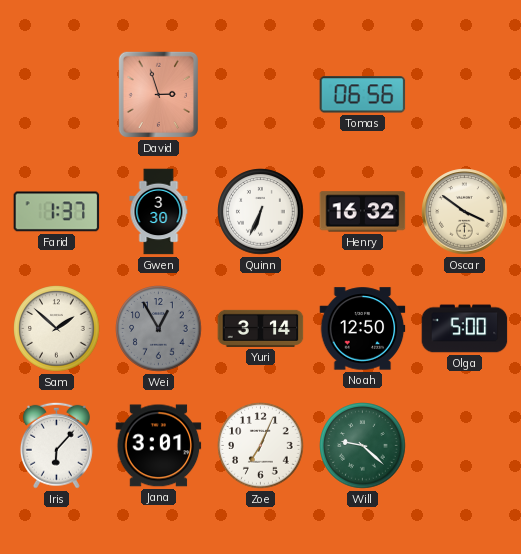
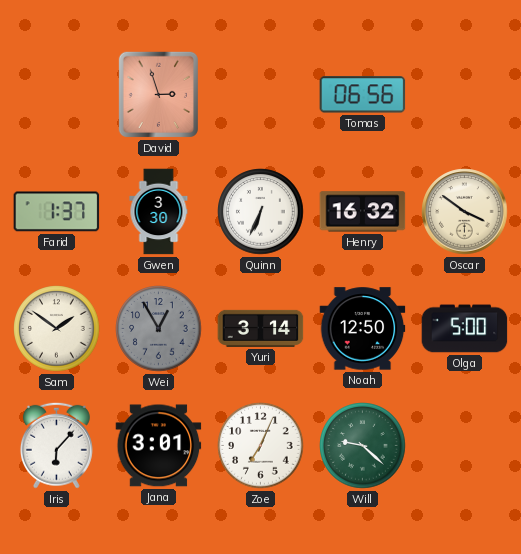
Sam: 1:52 -> 1:51 (57, 329)
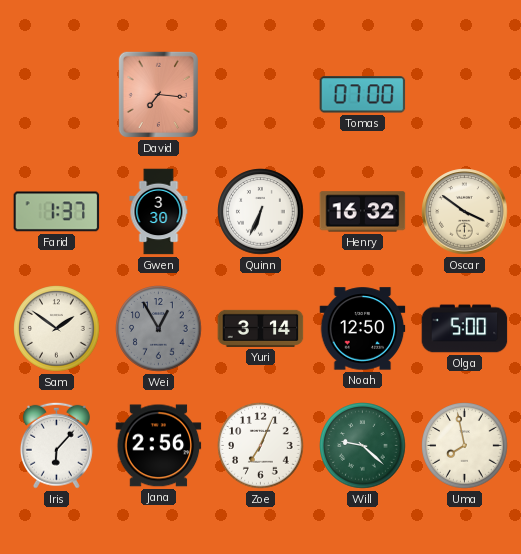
David: 2:57 -> 7:16 (158, 94)
Tomas: 06:56 -> 07:00 (363, 95)
Jana: 3:01 -> 2:56 (159, 446)
Uma: none -> 7:58 (465, 446)
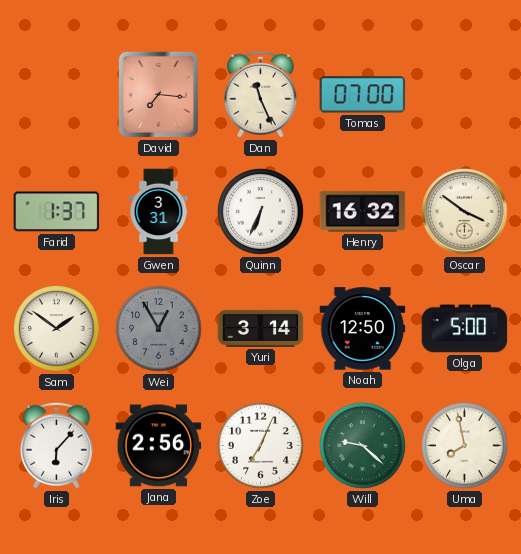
Dan: none -> 11:26 (260, 94)
Gwen: 3:30 -> 3:31 (159, 212)
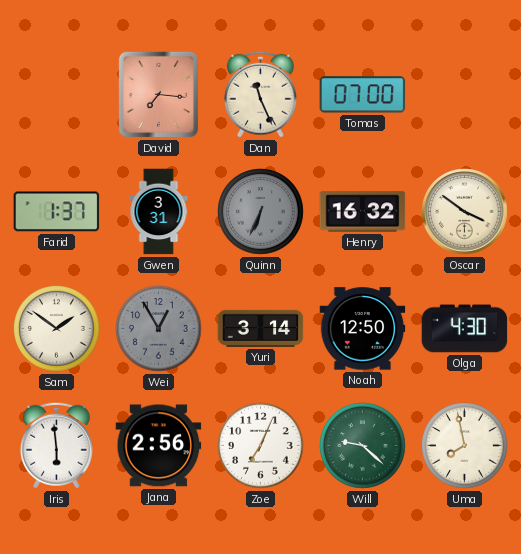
Quinn dial: white -> grey (261, 212)
Olga: 5:00 -> 4:30 (465, 329)
Iris: 6:07 -> 5:59 (56, 445)
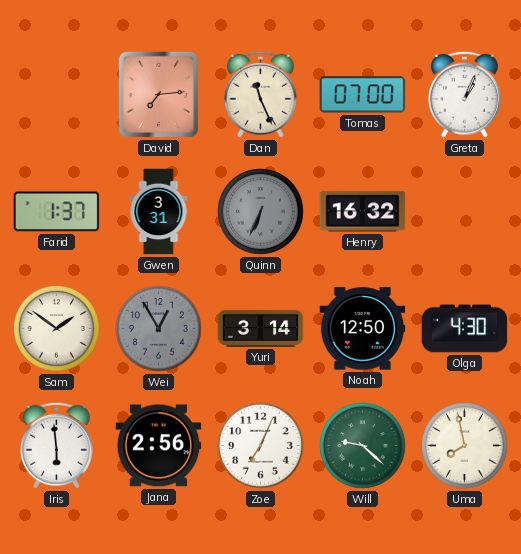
David: 7:16 -> 7:14 (158, 94)
Greta: none -> 1:04 (464, 94)
Oscar: 3:51 -> none (465, 212)
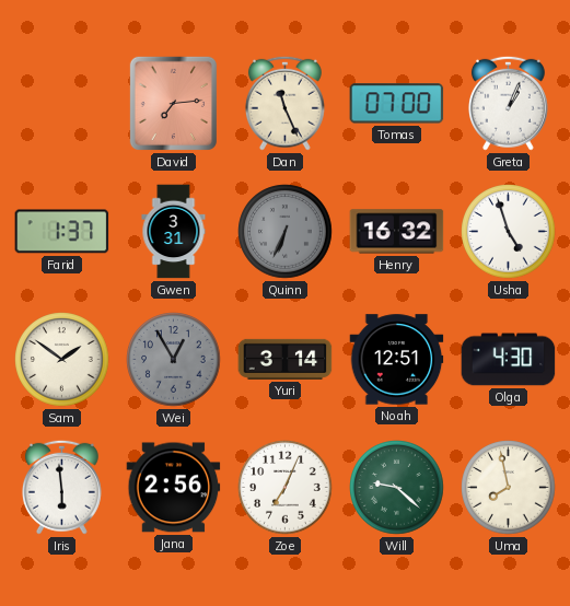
Usha: none -> 4:57 (509, 232)
Noah: 12:50 -> 12:51 (397, 360)
